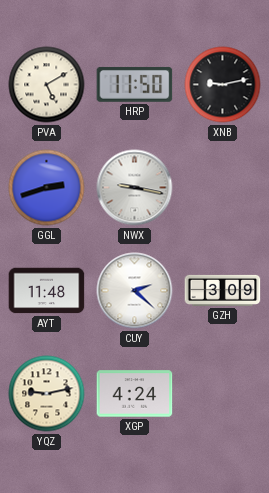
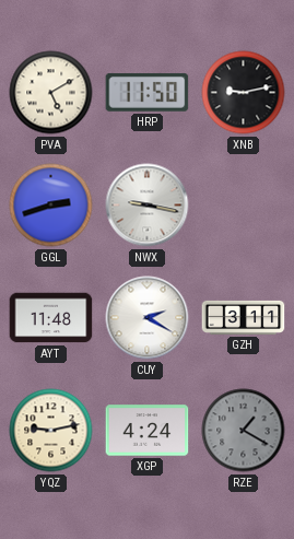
CUY: 2:22 -> 2:20 (148, 318)
GZH: 3:09 -> 3:11 (244, 317)
RZE: none -> 1:20 (244, 431)
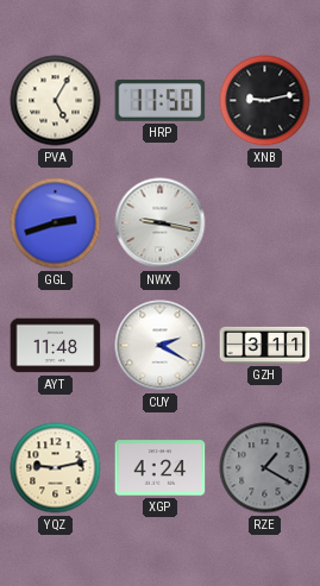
PVA: 5:10 -> 5:05 (56, 101)
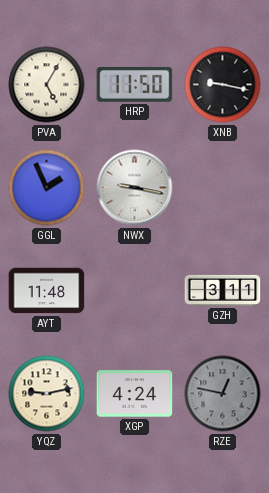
XNB: 9:13 -> 9:17 (223, 85)
GGL: 2:42 -> 1:56 (47, 188)
CUY: 2:20 -> none (161, 346)
RZE: 1:20 -> 12:47 (223, 394)
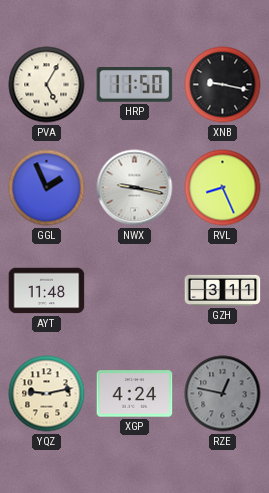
RVL: none -> 8:26 (223, 188)
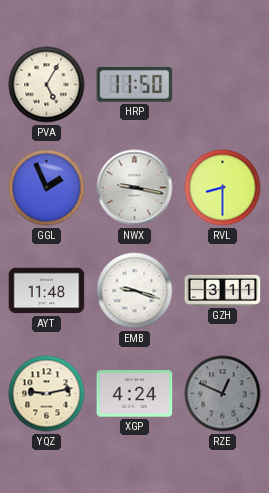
XNB: 9:17 -> none (223, 85)
RVL: 8:26 -> 8:30 (223, 188)
EMB: none -> 9:18 (135, 291)
RZE: 12:47 -> 12:49 (223, 394)
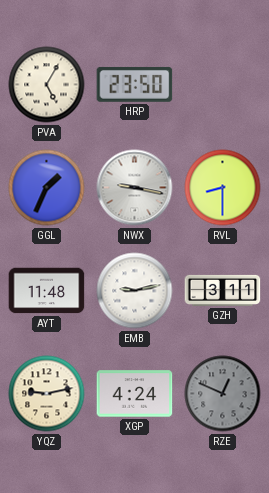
HRP: 11:50 -> 23:50 (135, 85)
GGL: 1:56 -> 1:34 (47, 188)
EMB: 9:18 -> 9:13 (135, 291)
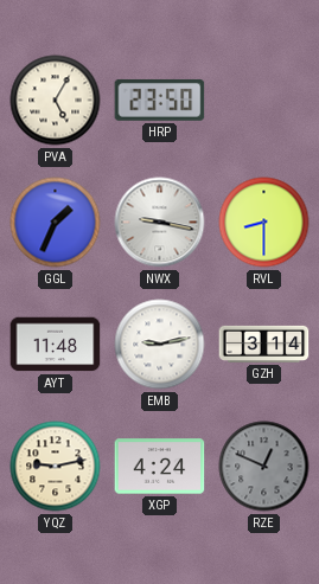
GZH: 3:11 -> 3:14 (264, 344)
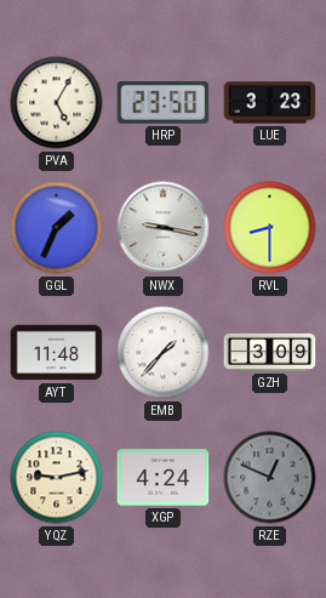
LUE: none -> 3:23 (270, 103)
EMB: 9:13 -> 1:37 (164, 353)
GZH: 3:14 -> 3:09 (270, 352)
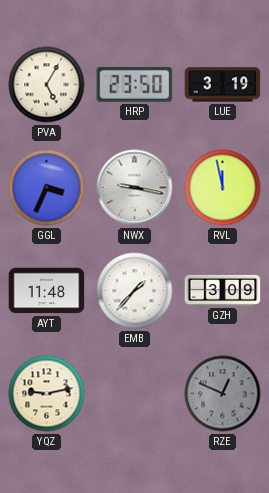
LUE: 3:23 -> 3:19 (223, 85)
GGL: 1:34 -> 3:34 (47, 188)
RVL: 8:30 -> 11:58 (223, 188)
XGP: 4:24 -> none (164, 478)
